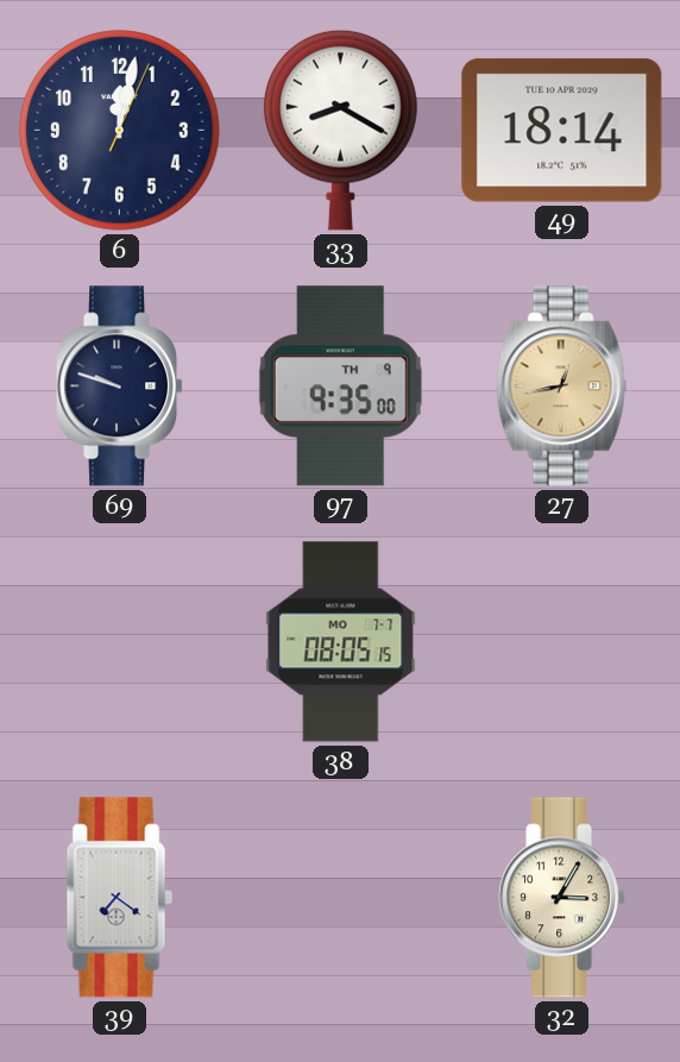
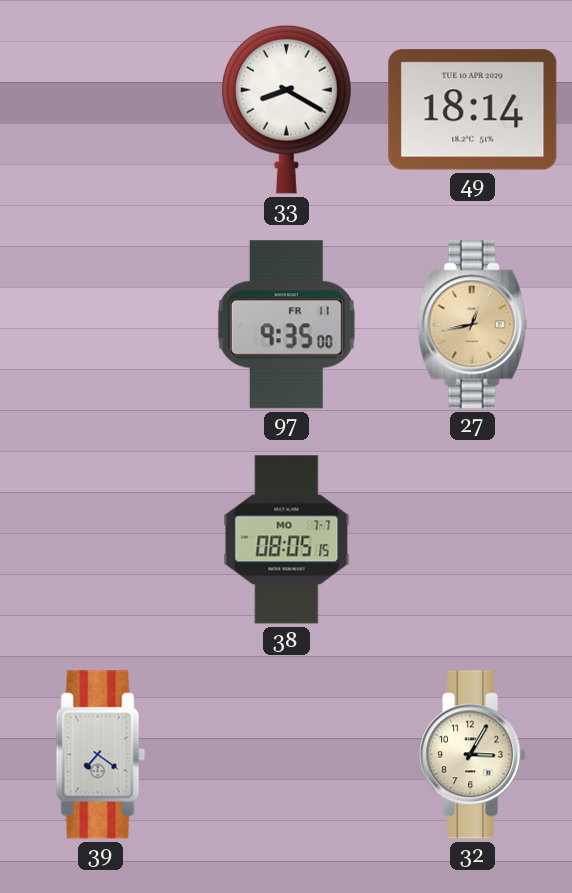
6: 12:02 -> none (120, 131)
69: 9:48 -> none (120, 387)
97 date: TH 9 -> FR 11 (286, 325)
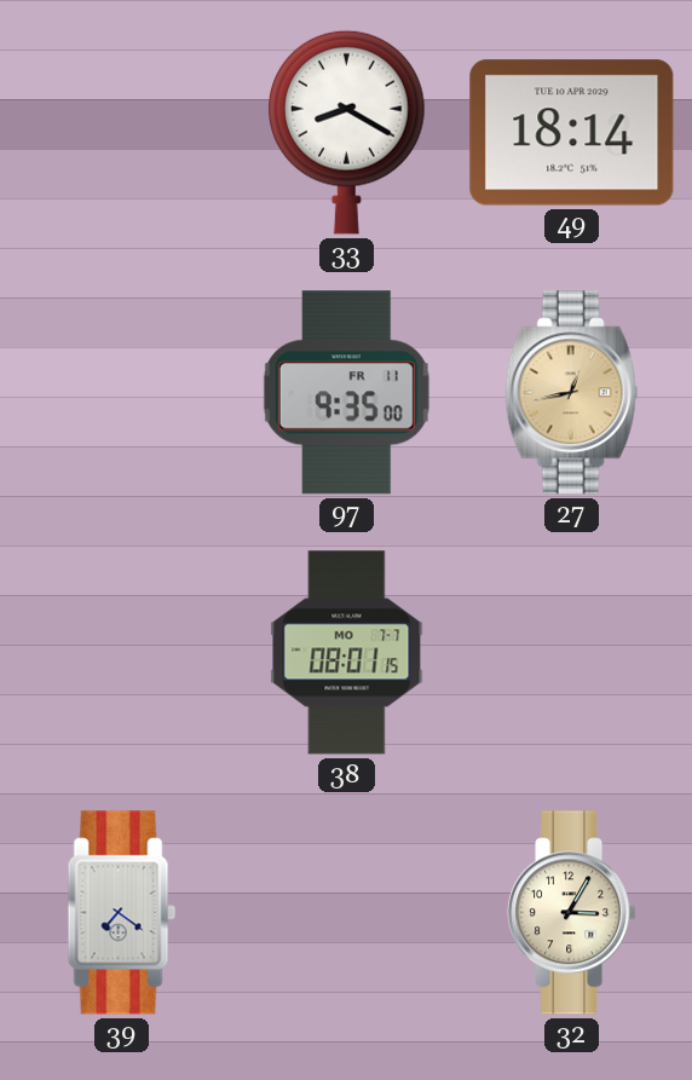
38: 08:05 -> 08:01 (347, 653)
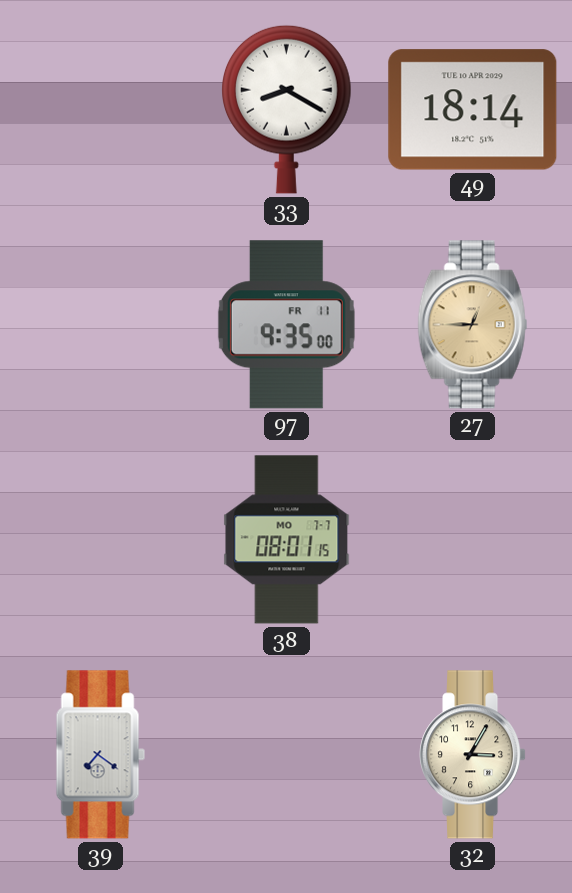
27: 12:43 -> 12:45 (473, 325)
